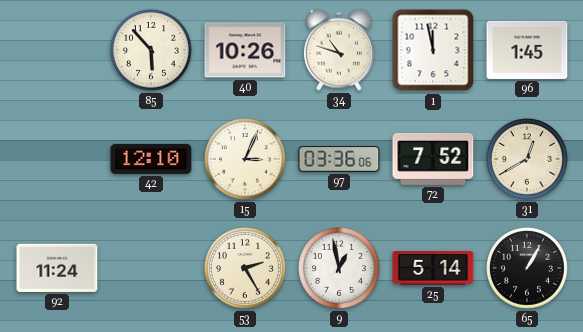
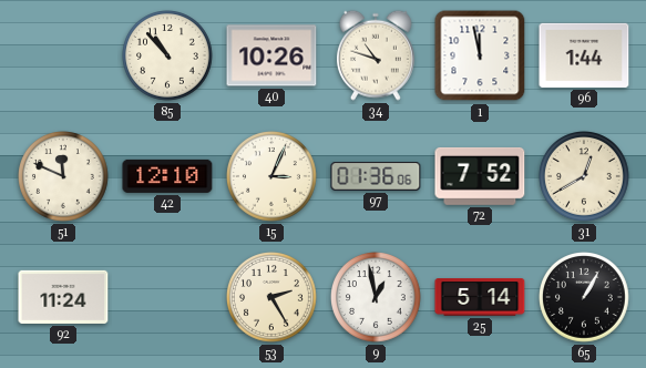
85: 5:53 -> 10:53 (168, 57)
96: 1:45 -> 1:44 (584, 55)
51: none -> 11:49 (64, 177)
97: 03:36 -> 01:36 (376, 177)
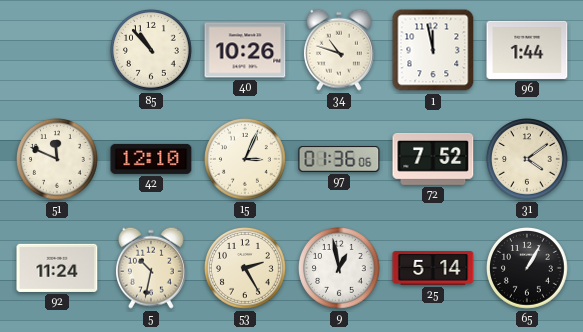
31: 12:40 -> 4:09 (528, 160)
5: none -> 10:32 (151, 268)
